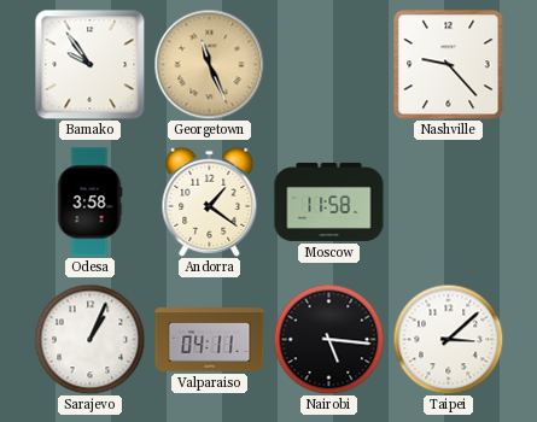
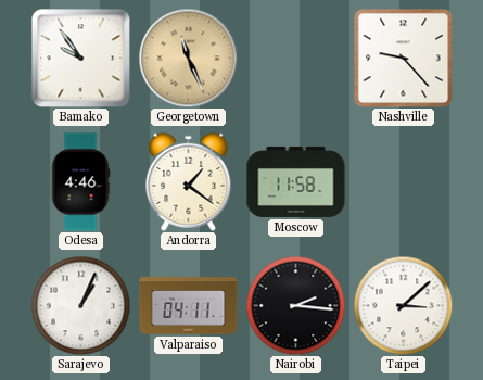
Odesa: 3:58 -> 4:46 (80, 182)
Nairobi: 5:16 -> 2:16 (295, 305)
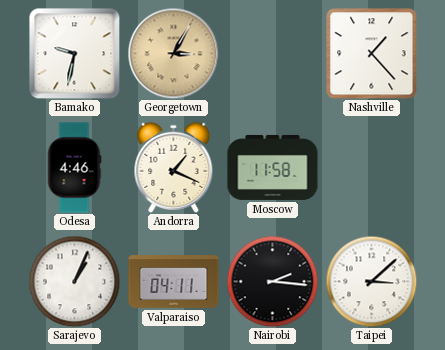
Bamako: 9:54 -> 9:32 (74, 53)
Georgetown: 11:26 -> 3:05 (173, 53)
Nashville: 9:23 -> 1:23 (372, 54)
Andorra: 1:21 -> 1:19 (174, 167)
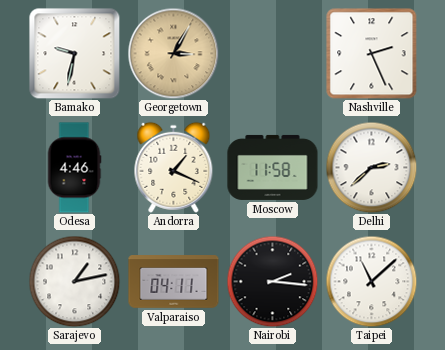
Nashville: 1:23 -> 2:26 (372, 54)
Delhi: none -> 2:38 (371, 167)
Sarajevo: 1:04 -> 1:13 (74, 281)
Taipei: 3:08 -> 11:08 (371, 281)
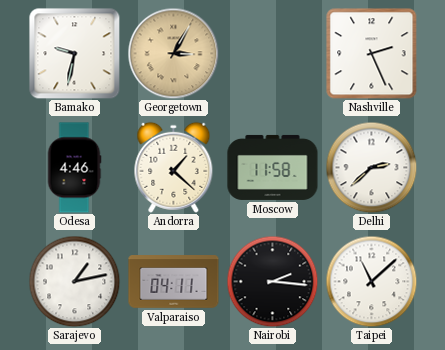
Andorra: 1:19 -> 1:22 (174, 167)
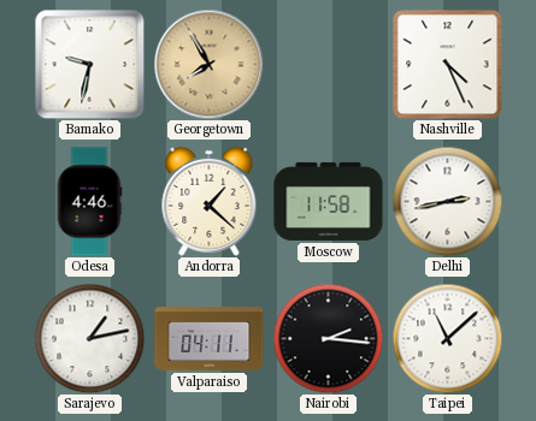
Georgetown: 3:05 -> 7:55 (208, 64)
Nashville: 2:26 -> 4:26 (448, 65)
Delhi: 2:38 -> 2:43 (447, 201)
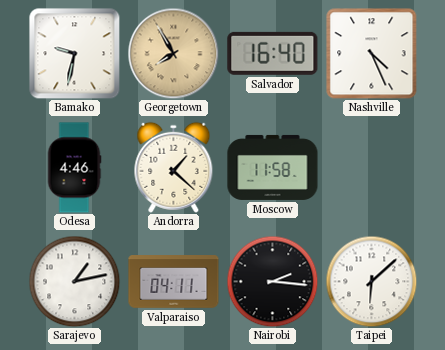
Salvador: none -> 16:40 (273, 53)
Delhi: 2:43 -> none (447, 201)
Taipei: 11:08 -> 6:08 (371, 281)
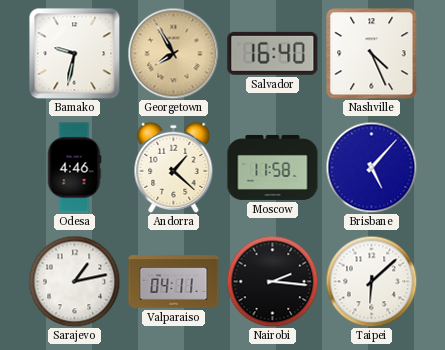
Brisbane: none -> 5:07 (371, 167)
